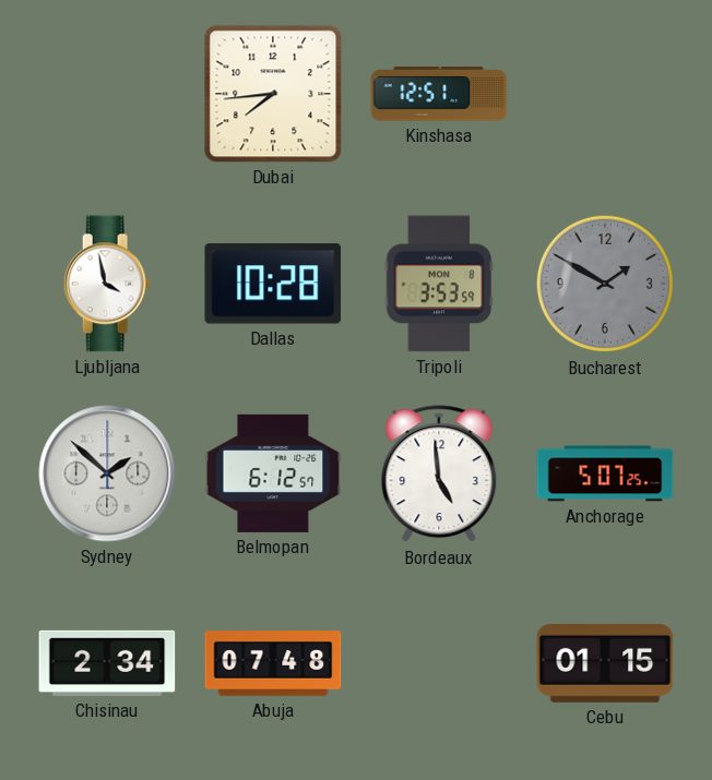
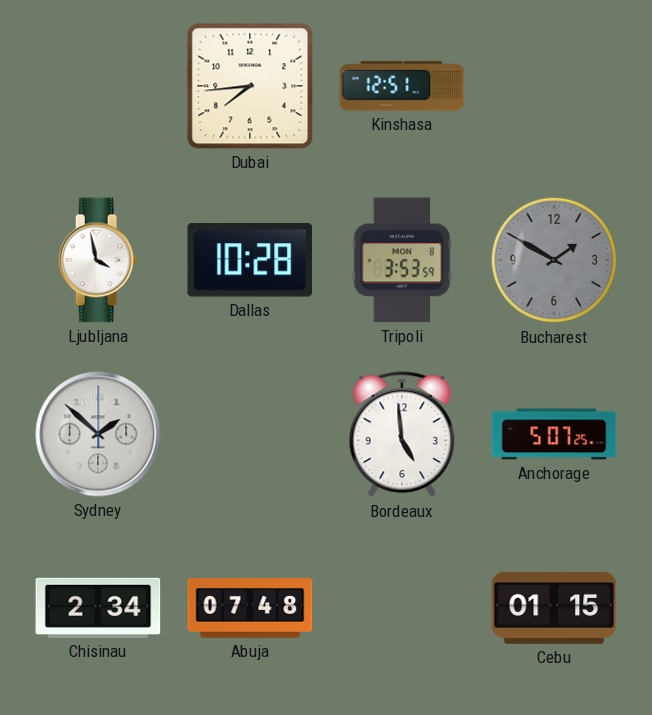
Belmopan: 6:12 -> none (273, 473)
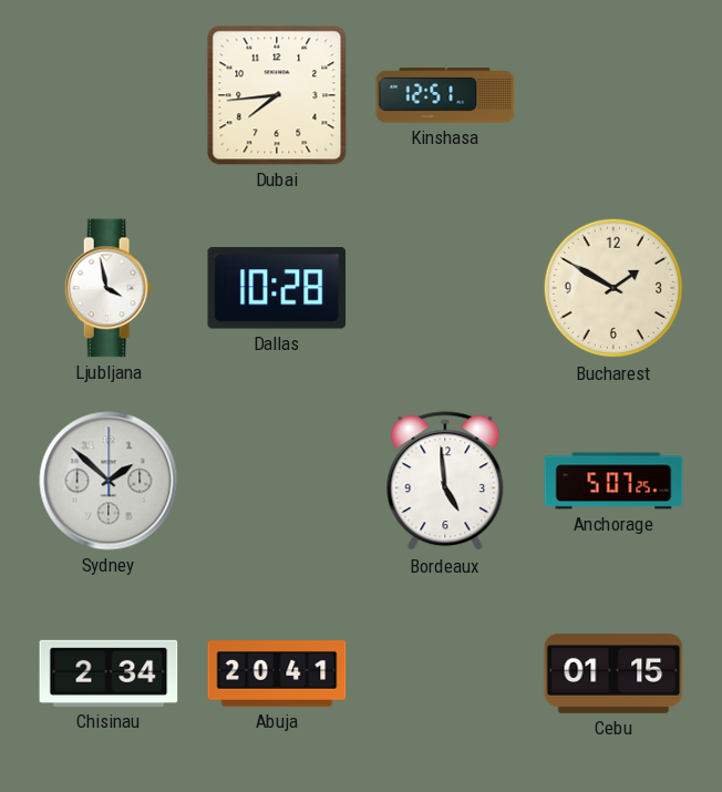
Tripoli: 3:53 -> none (402, 260)
Bucharest dial: grey -> cream (613, 288)
Abuja: 07:48 -> 20:41 (277, 673)
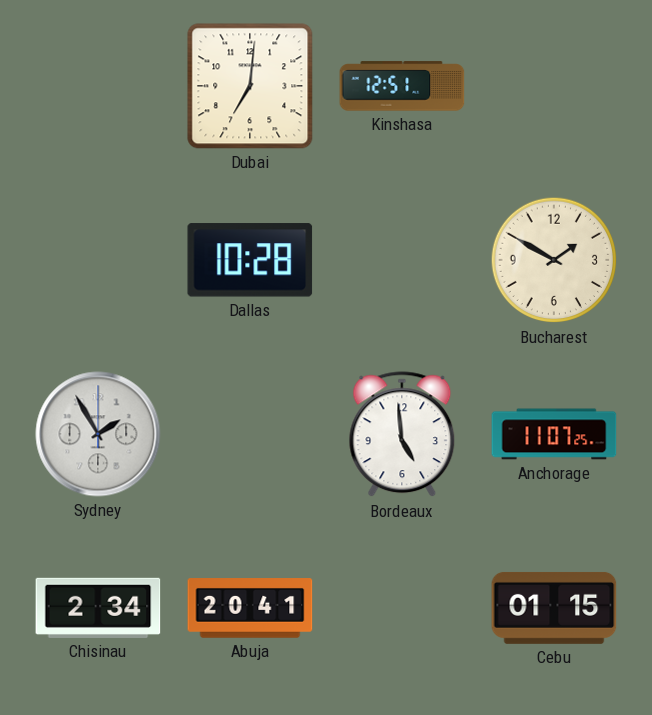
Dubai: 7:44 -> 7:01 (250, 86)
Ljubljana: 3:58 -> none (109, 288)
Sydney: 1:52 -> 1:55 (98, 434)
Anchorage: 5:07 -> 11:07 (554, 434)
